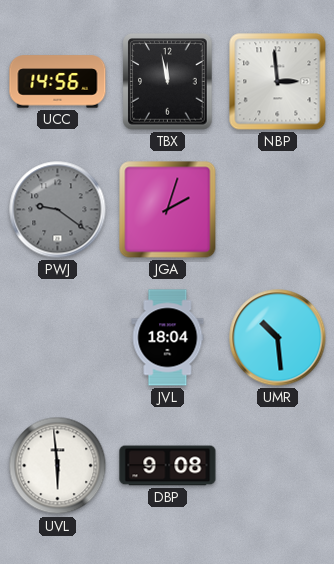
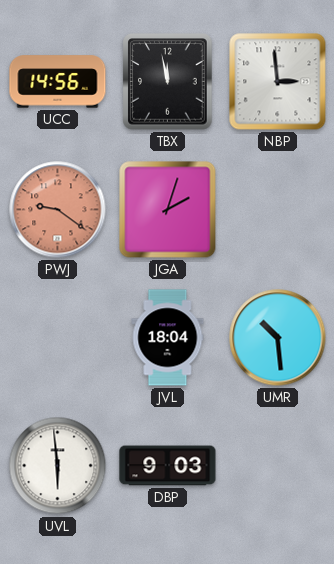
PWJ dial: grey -> salmon (58, 210)
DBP: 9:08 -> 9:03 (168, 466)
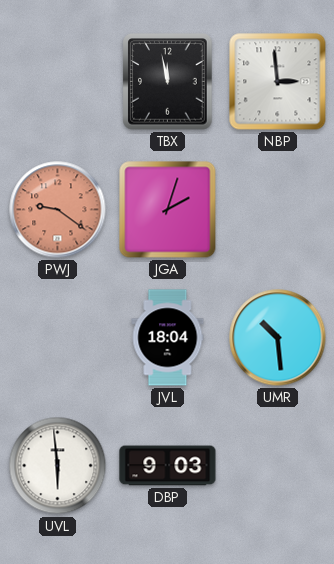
UCC: 14:56 -> none (58, 82)
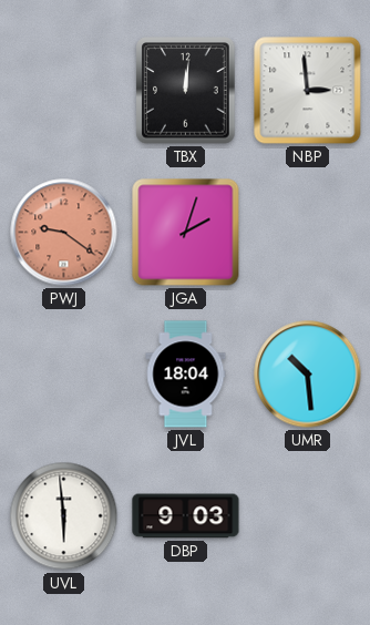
TBX: 11:58 -> 12:01 (186, 91)
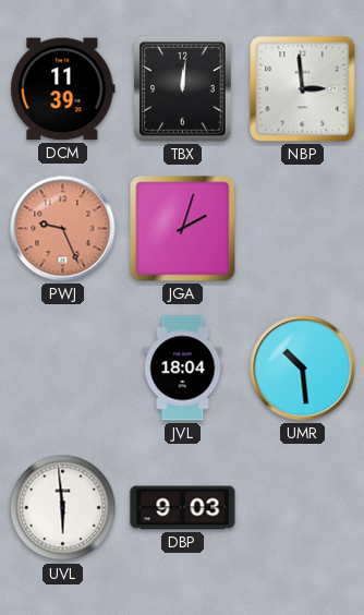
DCM: none -> 11:39 (63, 89)
PWJ: 9:21 -> 9:26 (63, 229)
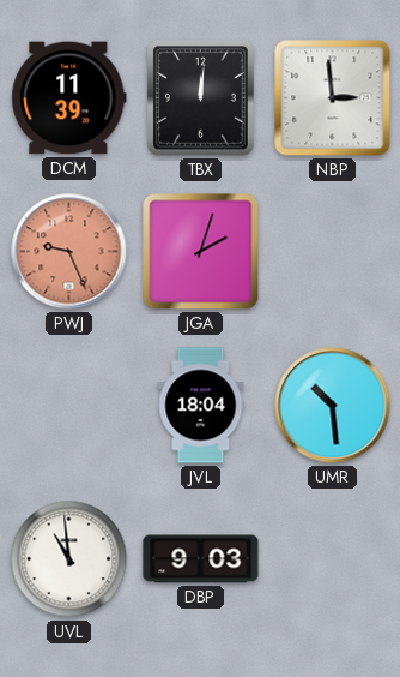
UVL: 5:59 -> 10:59 (69, 559)
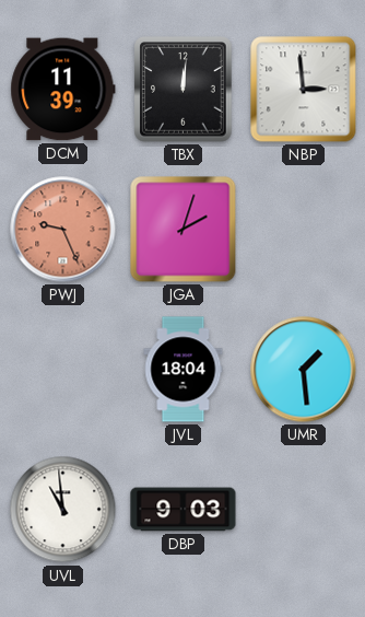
UMR: 10:29 -> 1:29 (304, 370)
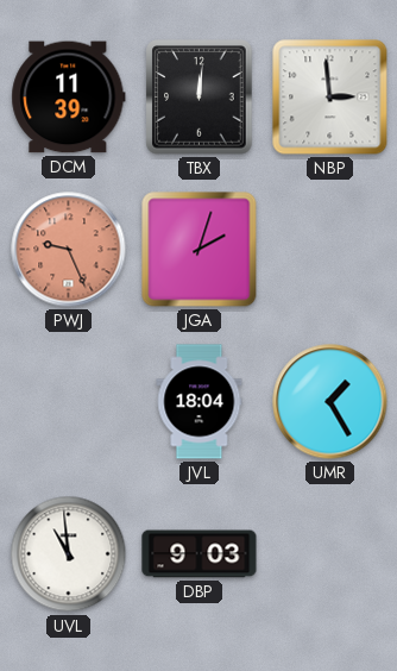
UMR: 1:29 -> 1:25 (330, 402)
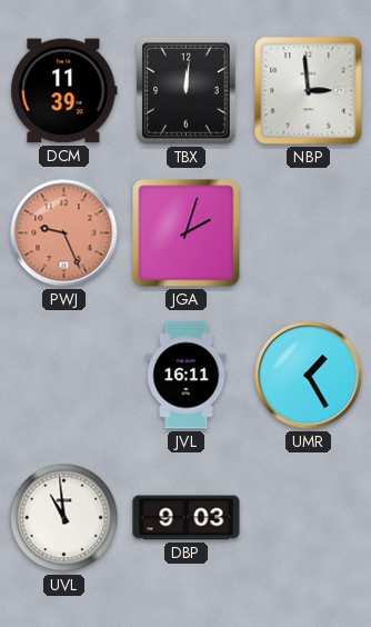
JVL: 18:04 -> 16:11 (187, 376)
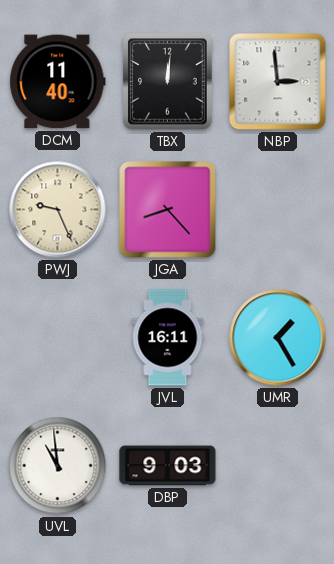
DCM: 11:39 -> 11:40 (58, 82)
PWJ dial: salmon -> cream (58, 210)
JGA: 2:03 -> 8:23 (168, 210)
